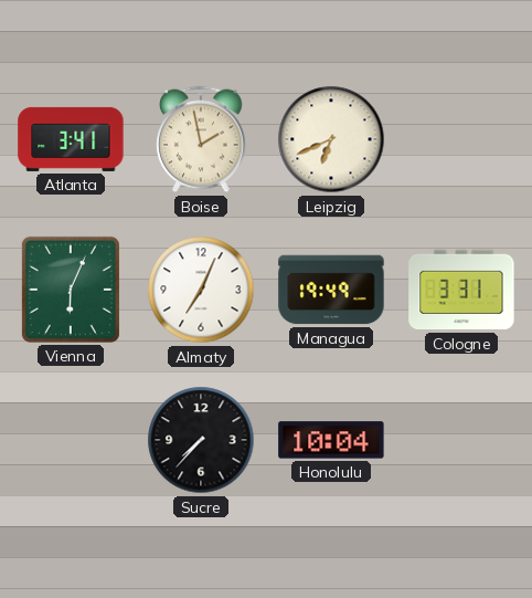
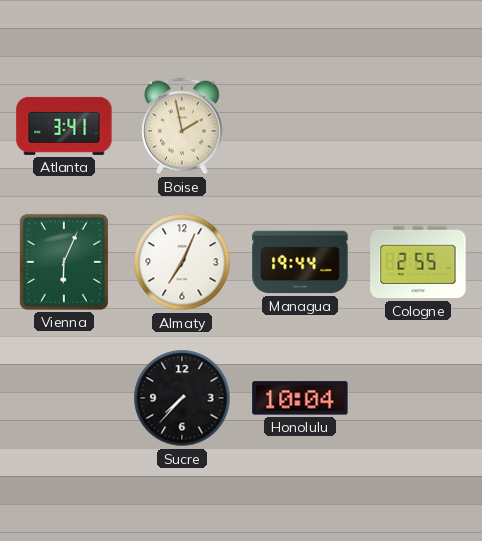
Leipzig: 6:41 -> none (331, 139)
Managua: 19:49 -> 19:44 (300, 262)
Cologne: 3:31 -> 2:55 (418, 262)
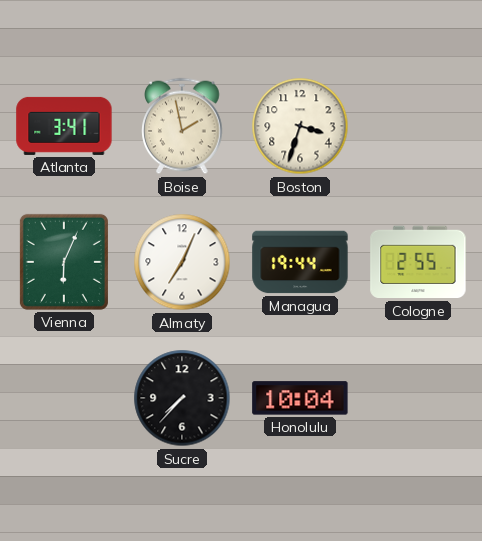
Boston: none -> 3:33 (300, 126)
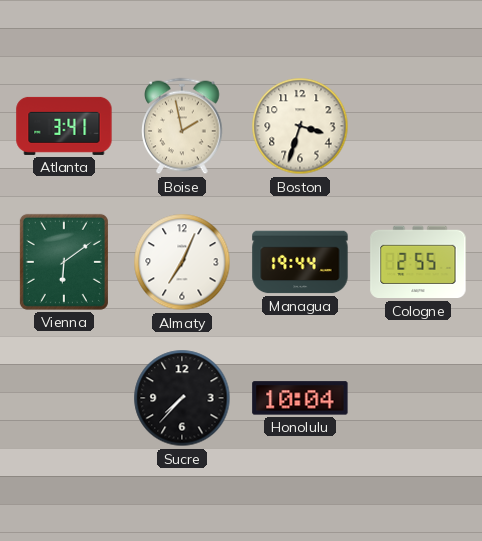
Vienna: 6:04 -> 6:09 (64, 262)
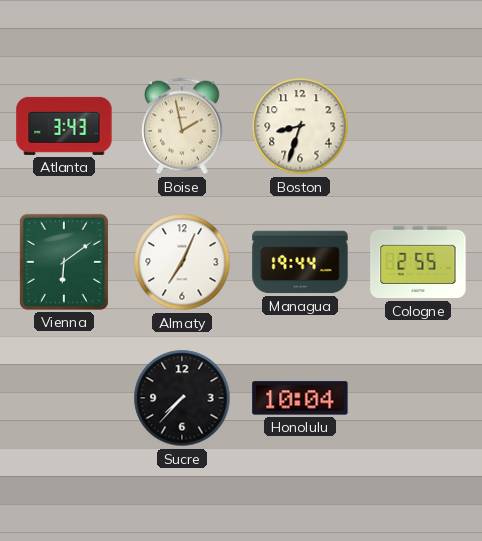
Atlanta: 3:41 -> 3:43 (64, 126)
Boston: 3:33 -> 8:33 (300, 126)
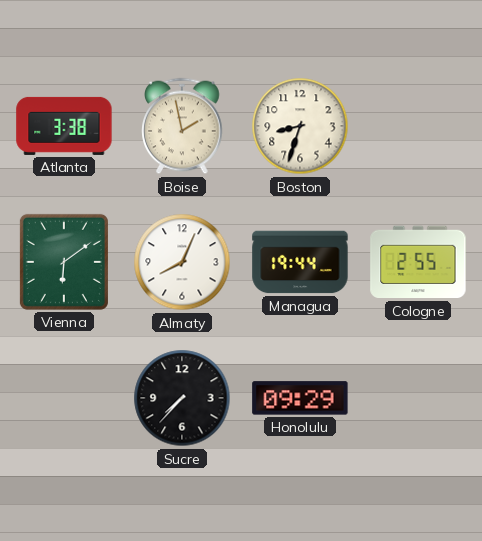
Atlanta: 3:43 -> 3:38 (64, 126)
Almaty: 7:04 -> 8:04 (182, 262)
Honolulu: 10:04 -> 09:29 (300, 398)
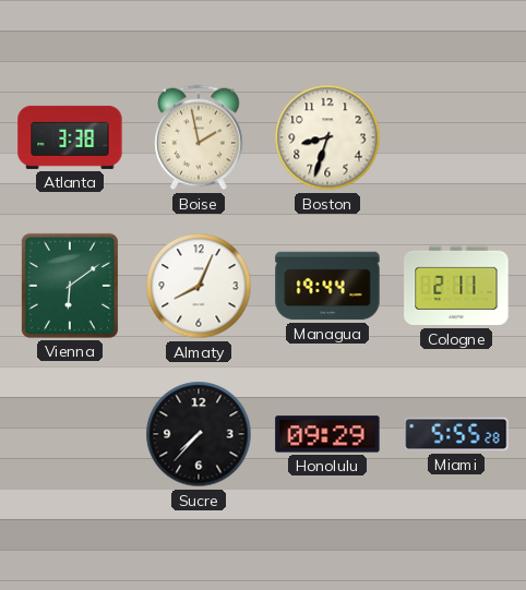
Cologne: 2:55 -> 2:11 (456, 286)
Miami: none -> 5:55 (456, 434)
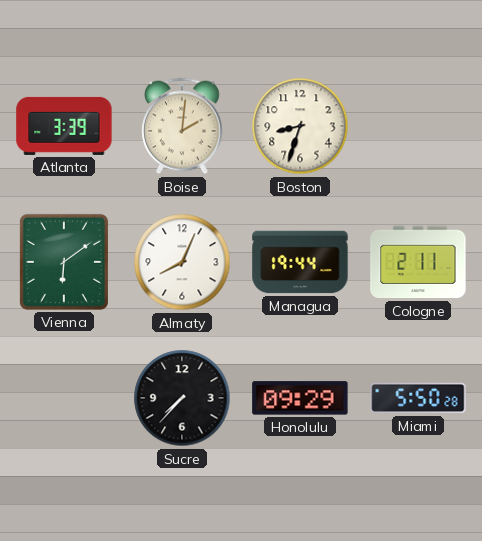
Atlanta: 3:38 -> 3:39 (64, 126)
Boise: 1:58 -> 2:01 (182, 126)
Miami: 5:55 -> 5:50 (418, 398)
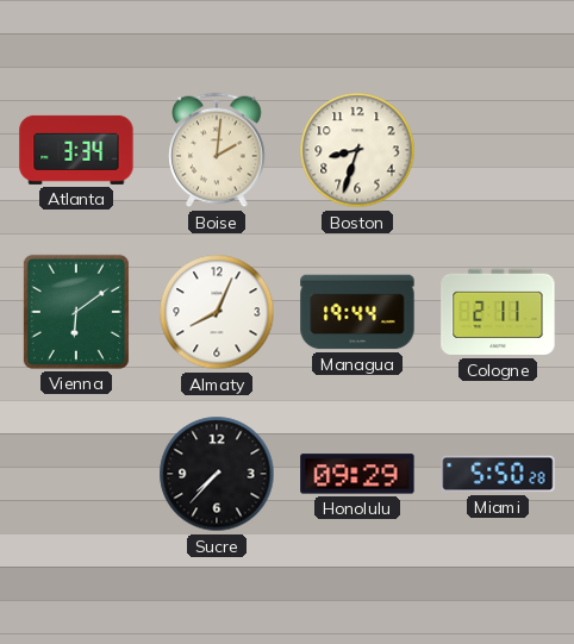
Atlanta: 3:39 -> 3:34 (76, 150)
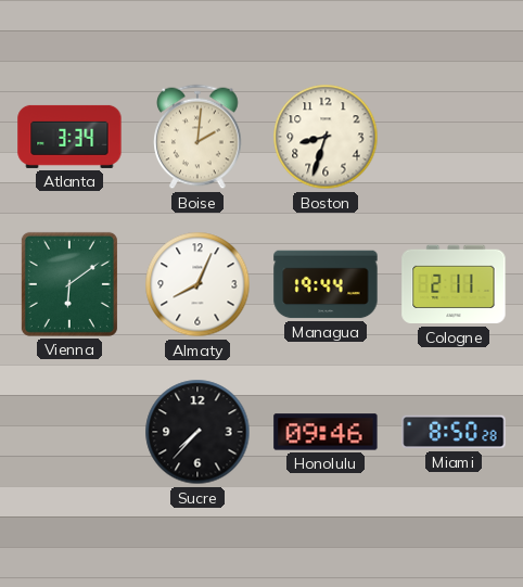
Honolulu: 09:29 -> 09:46 (326, 432)
Miami: 5:50 -> 8:50 (454, 432)
